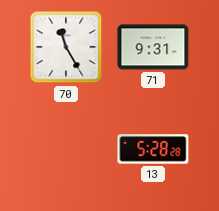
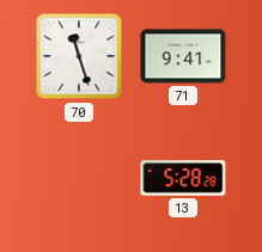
70: 11:25 -> 11:27 (79, 56)
71: 9:31 -> 9:41 (183, 56)
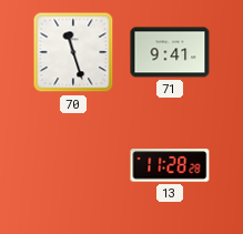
13: 5:28 -> 11:28 (170, 165)
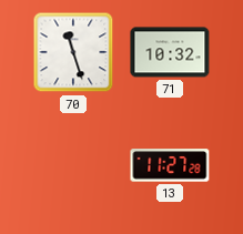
71: 9:41 -> 10:32 (170, 52)
13: 11:28 -> 11:27 (170, 165)
